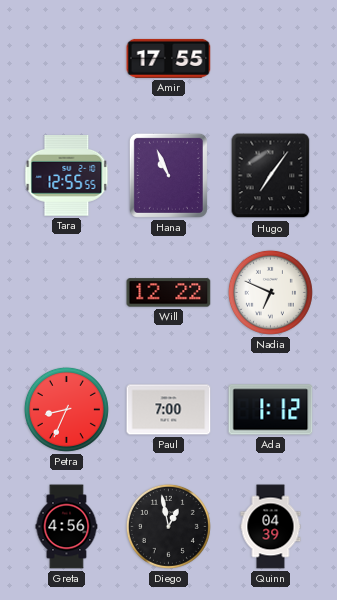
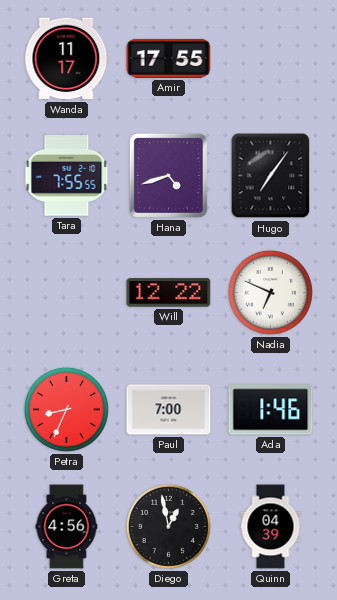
Wanda: none -> 11:17 (67, 59)
Tara: 12:55 -> 7:55 (67, 176)
Hana: 10:56 -> 4:42 (168, 175)
Ada: 1:12 -> 1:46 (271, 410)
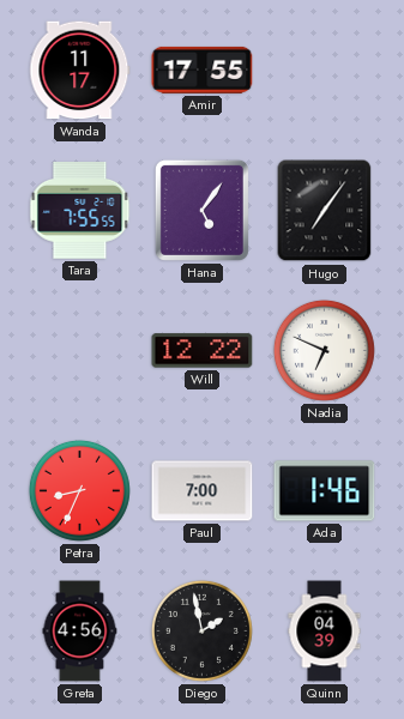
Hana: 4:42 -> 5:06 (201, 210)
Diego: 12:58 -> 1:58 (201, 630)
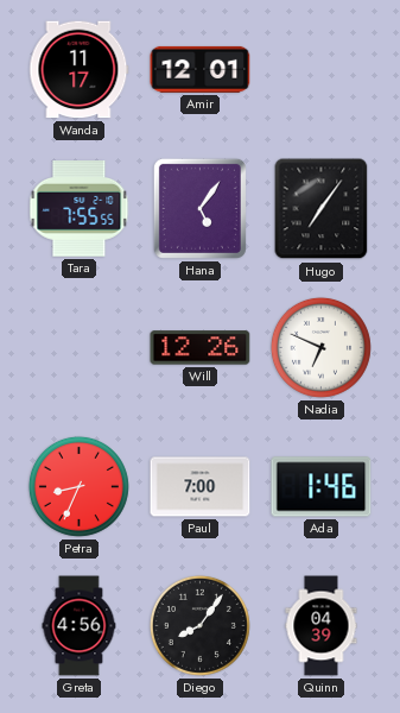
Amir: 17:55 -> 12:01 (201, 69)
Will: 12:22 -> 12:26 (201, 348)
Diego: 1:58 -> 8:06 (199, 625)
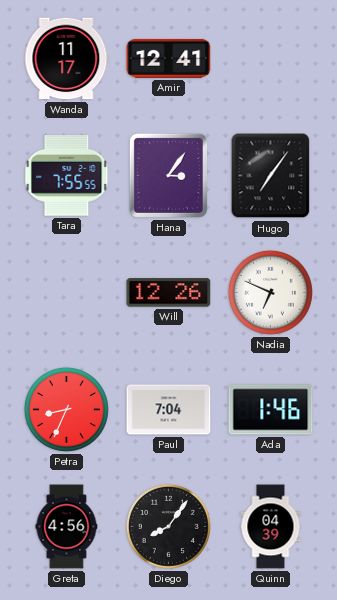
Amir: 12:01 -> 12:41 (169, 58)
Hana: 5:06 -> 3:06 (168, 175)
Paul: 7:00 -> 7:04 (169, 410)
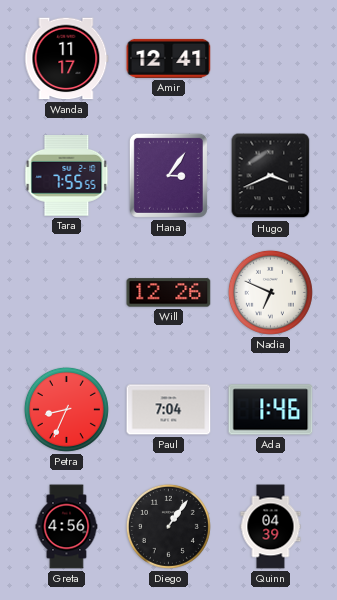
Hugo: 7:06 -> 3:41 (271, 176)
Diego: 8:06 -> 1:06 (168, 526)
